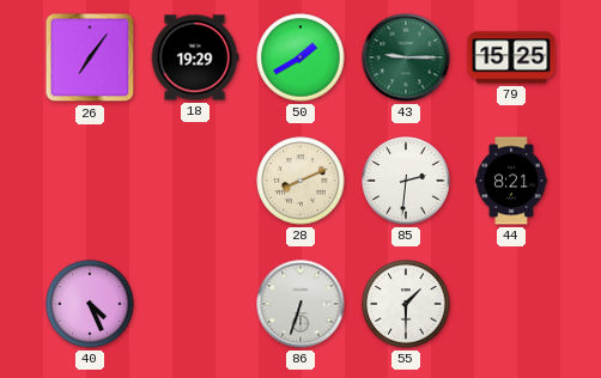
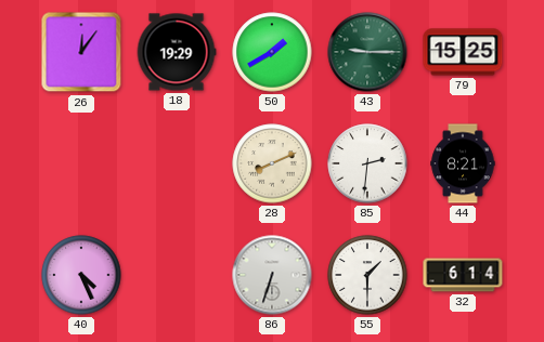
26: 7:06 -> 12:06 (81, 52)
32: none -> 6:14 (463, 275)
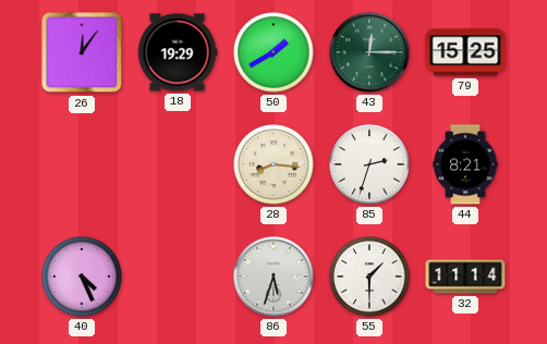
43: 9:15 -> 12:15 (369, 52)
28: 8:11 -> 8:16 (273, 164)
85: 2:31 -> 2:33 (369, 164)
86: 6:33 -> 5:33 (273, 277)
32: 6:14 -> 11:14 (465, 277)
